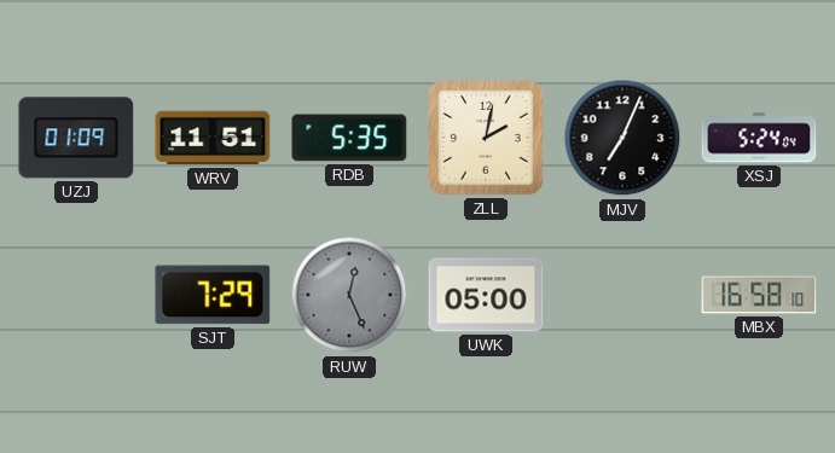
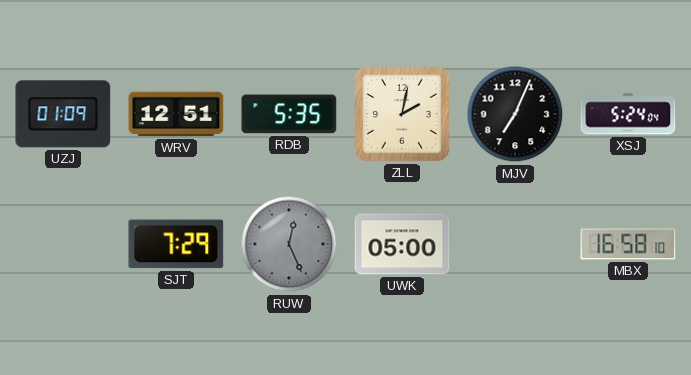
WRV: 11:51 -> 12:51 (176, 114)
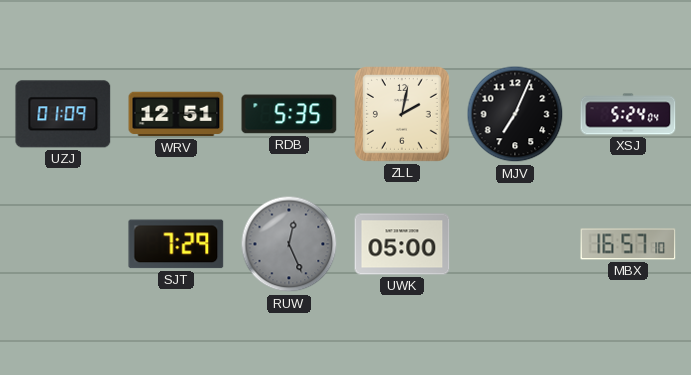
MBX: 16:58 -> 16:57 (628, 244)
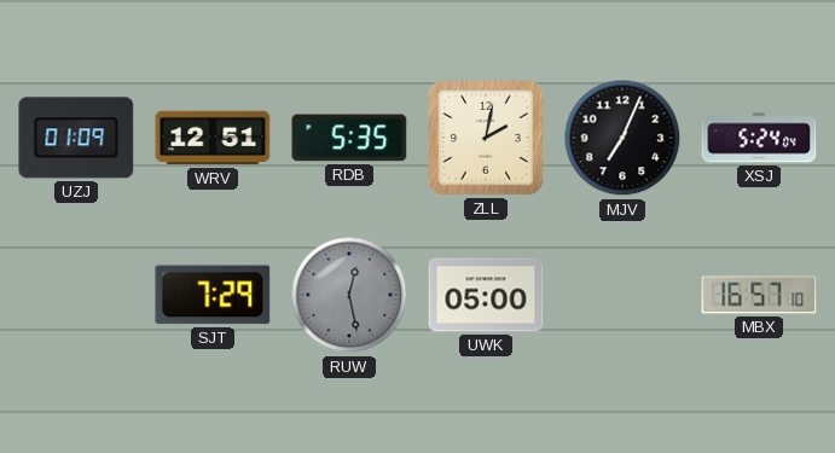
RUW: 12:26 -> 12:28 (349, 295)
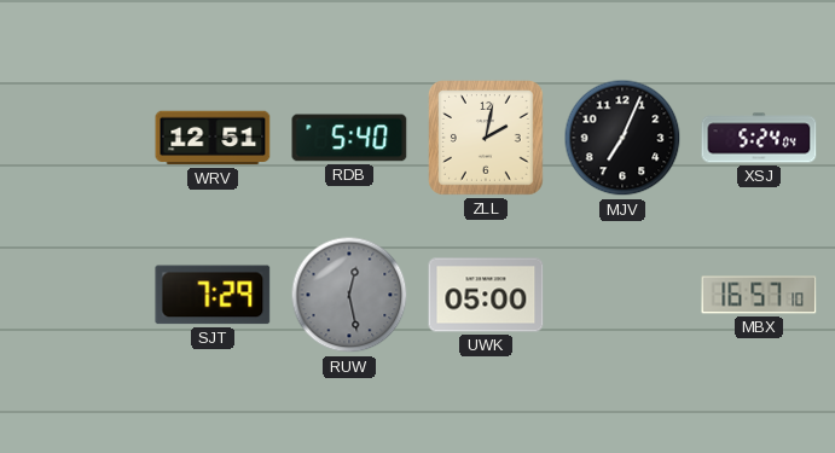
UZJ: 01:09 -> none (76, 138)
RDB: 5:35 -> 5:40 (349, 138)
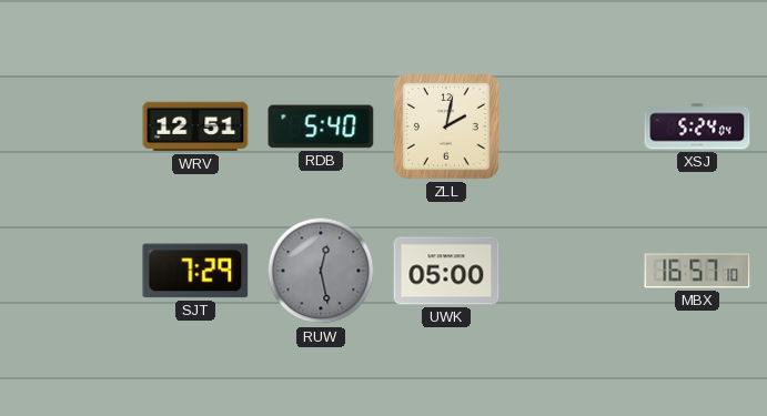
MJV: 7:04 -> none (622, 138)
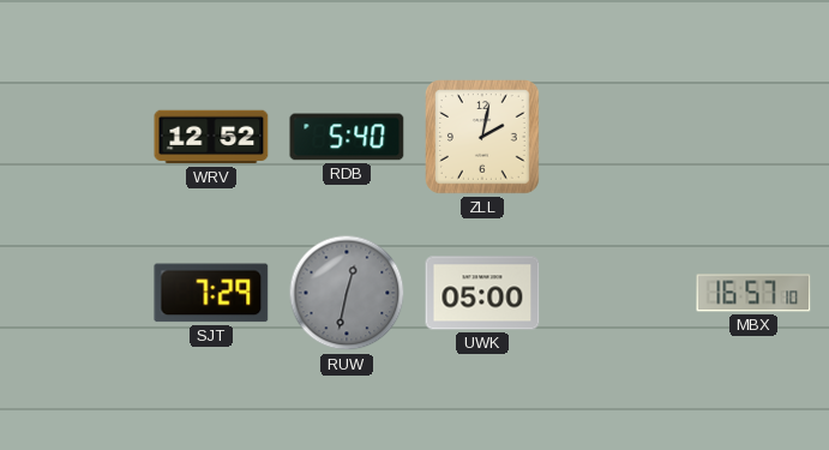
WRV: 12:51 -> 12:52 (211, 137)
XSJ: 5:24 -> none (697, 126)
RUW: 12:28 -> 12:32 (347, 293)
